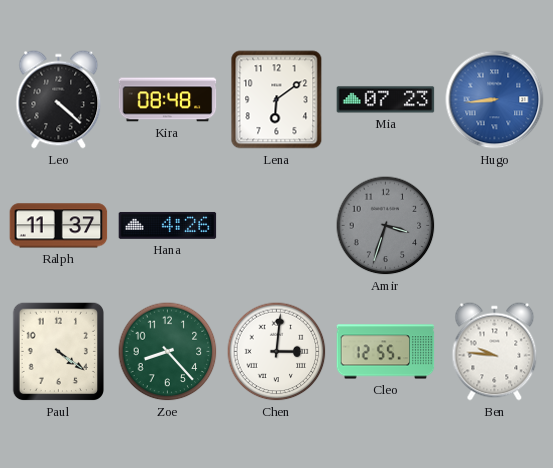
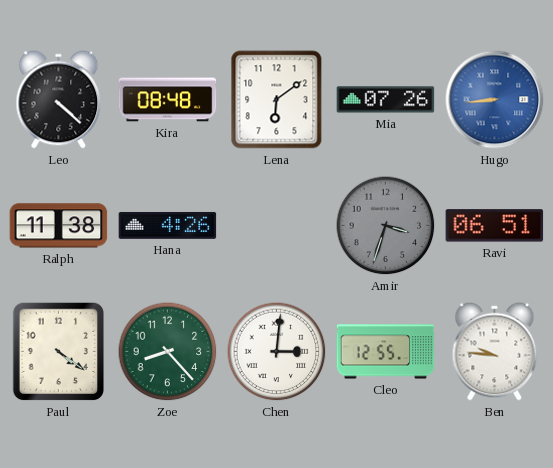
Mia: 07:23 -> 07:26 (386, 100)
Ralph: 11:37 -> 11:38 (59, 226)
Ravi: none -> 06:51 (495, 226)
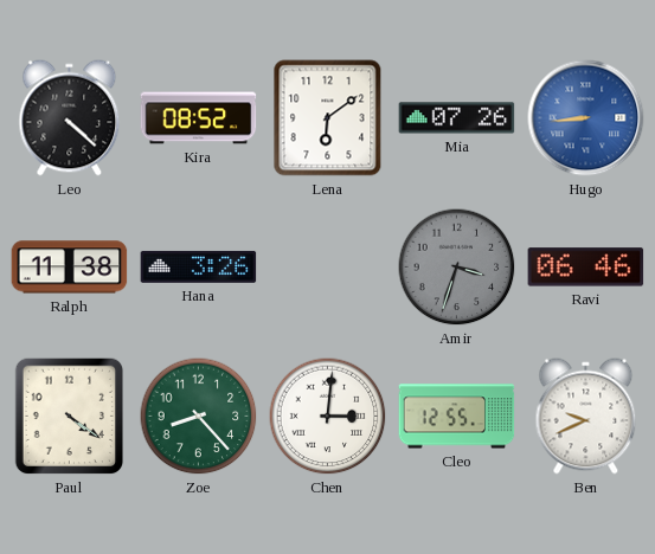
Kira: 08:48 -> 08:52 (199, 118)
Hana: 4:26 -> 3:26 (199, 266)
Ravi: 06:51 -> 06:46 (586, 268)
Ben: 9:46 -> 9:41 (586, 417)
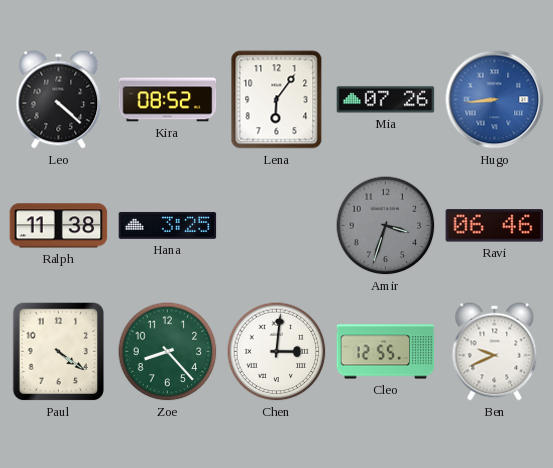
Lena: 6:09 -> 6:06 (277, 100)
Hana: 3:26 -> 3:25 (168, 225)
